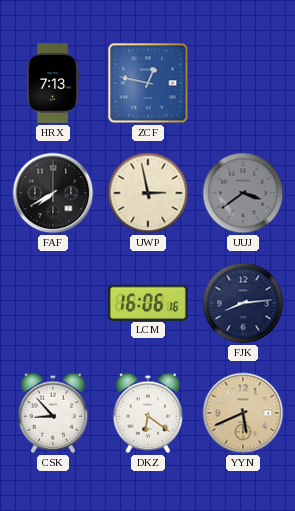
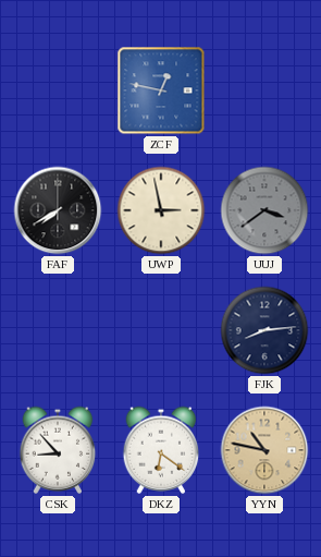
HRX: 7:13 -> none (53, 83)
LCM: 16:06 -> none (148, 302)
YYN: 5:41 -> 10:47 (264, 450)
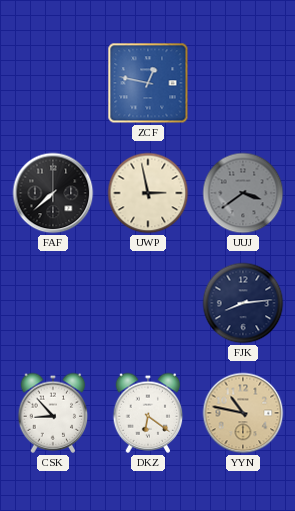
FAF: 7:40 -> 7:38 (53, 193)
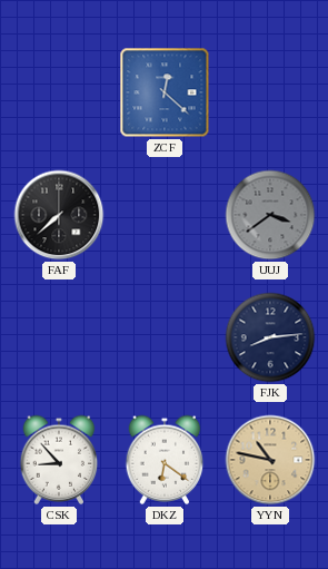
ZCF: 12:47 -> 12:22 (165, 92)
UWP: 2:58 -> none (148, 193)
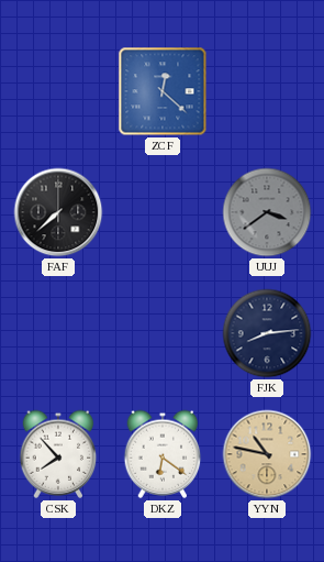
CSK: 8:53 -> 7:53 (58, 454)
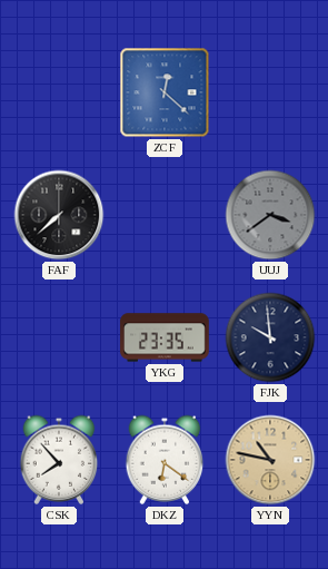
YKG: none -> 23:35 (165, 337)
FJK: 8:14 -> 9:59 (270, 337)
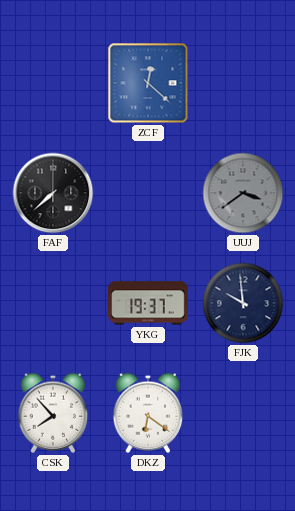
YKG: 23:35 -> 19:37 (148, 303)
YYN: 10:47 -> none (270, 460)
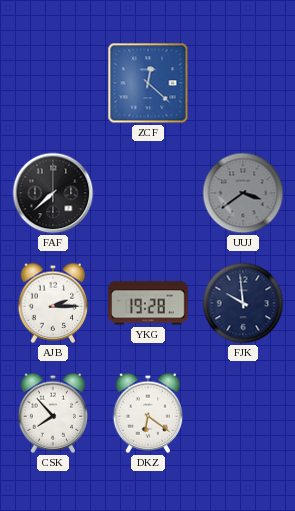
AJB: none -> 2:15 (53, 303)
YKG: 19:37 -> 19:28 (148, 303)
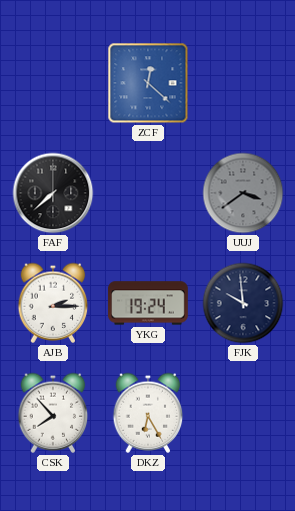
YKG: 19:28 -> 19:24 (148, 303)
DKZ: 6:21 -> 6:25 (148, 413)
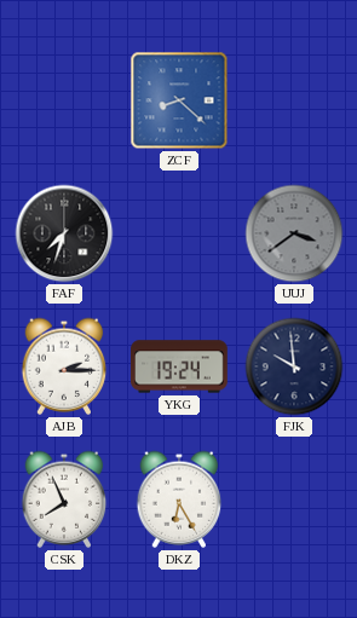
ZCF: 12:22 -> 8:22 (179, 100)
FAF: 7:38 -> 7:33 (64, 233)
CSK: 7:53 -> 7:56 (64, 499)
